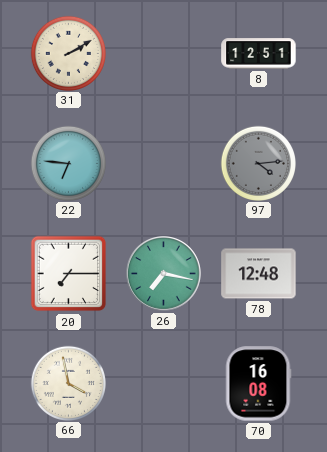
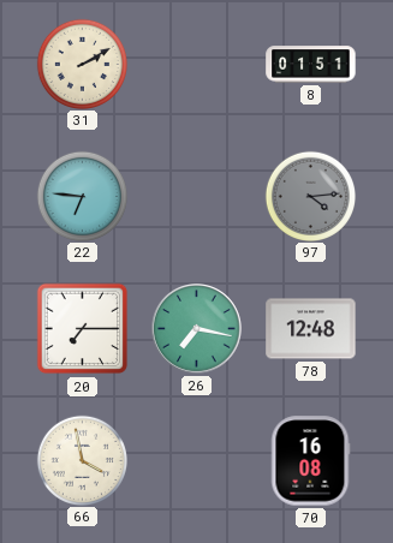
8: 12:51 -> 01:51 (311, 65)
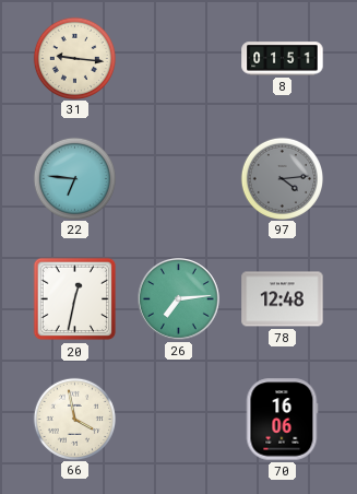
31: 2:10 -> 9:16 (74, 58)
20: 7:15 -> 12:32 (75, 299)
26: 7:17 -> 7:14 (179, 299)
70: 16:08 -> 16:06 (282, 420)
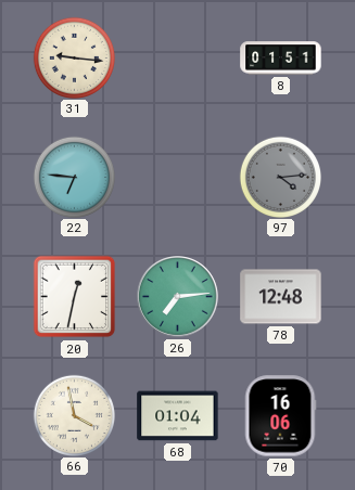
68: none -> 01:04 (178, 416)
